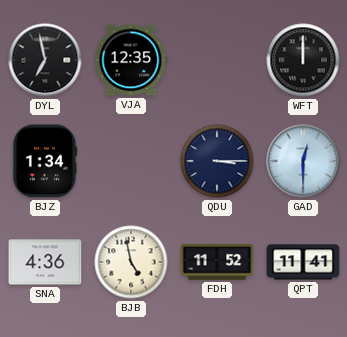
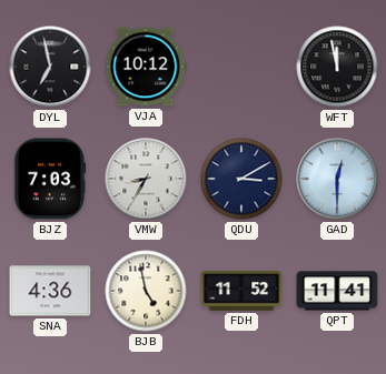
VJA: 12:35 -> 10:12 (146, 67)
WFT: 12:00 -> 11:58 (337, 67)
BJZ: 1:34 -> 7:03 (50, 179)
VMW: none -> 8:35 (146, 179)
QDU: 3:15 -> 3:10 (241, 179)
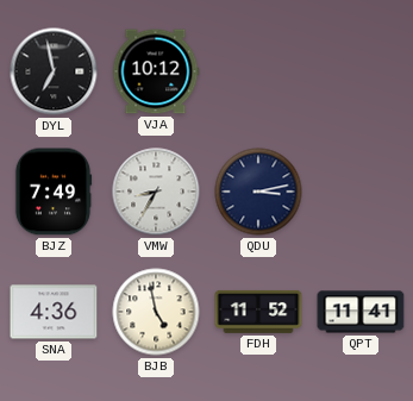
WFT: 11:58 -> none (337, 67)
BJZ: 7:03 -> 7:49 (54, 192)
QDU: 3:10 -> 3:13 (258, 192)
GAD: 12:30 -> none (337, 179)
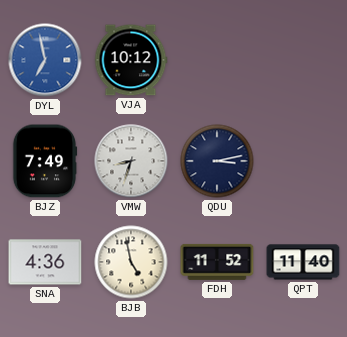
DYL dial: black -> blue (45, 60)
VMW: 8:35 -> 8:33 (131, 161)
QPT: 11:41 -> 11:40 (303, 262)
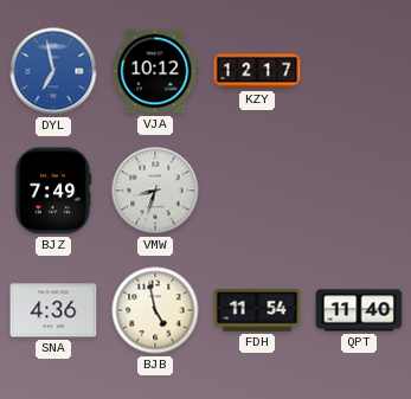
KZY: none -> 12:17 (257, 71)
QDU: 3:13 -> none (217, 161)
FDH: 11:52 -> 11:54 (257, 310)
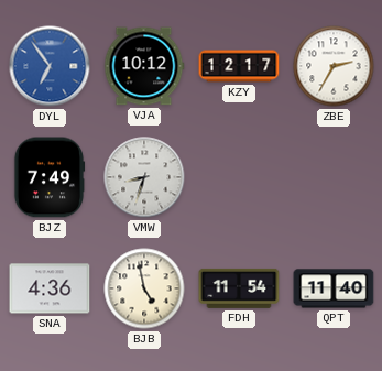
DYL: 6:58 -> 6:54 (50, 66)
ZBE: none -> 2:35 (334, 66)
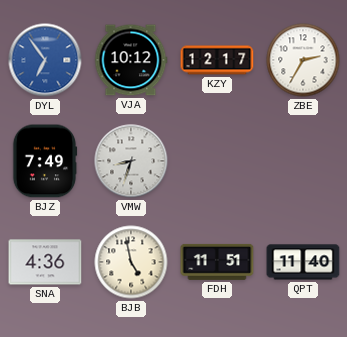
FDH: 11:54 -> 11:51 (217, 262)
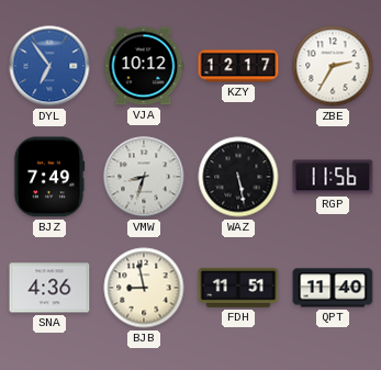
WAZ: none -> 5:28 (238, 177)
RGP: none -> 11:56 (333, 177)
BJB: 4:58 -> 8:58 (144, 288)
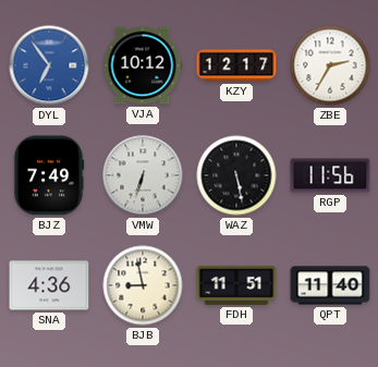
VMW: 8:33 -> 6:33 (143, 175)
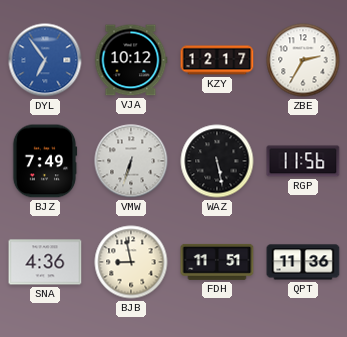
QPT: 11:40 -> 11:36 (303, 262)
